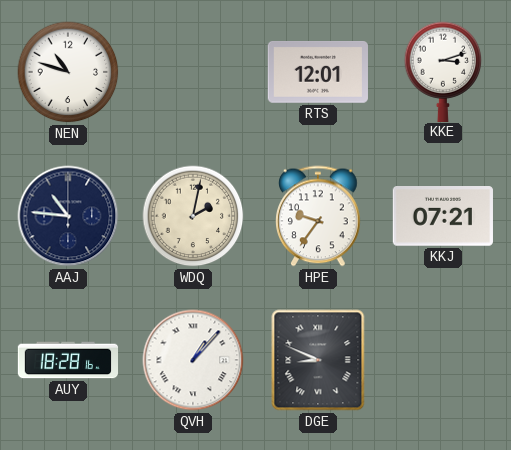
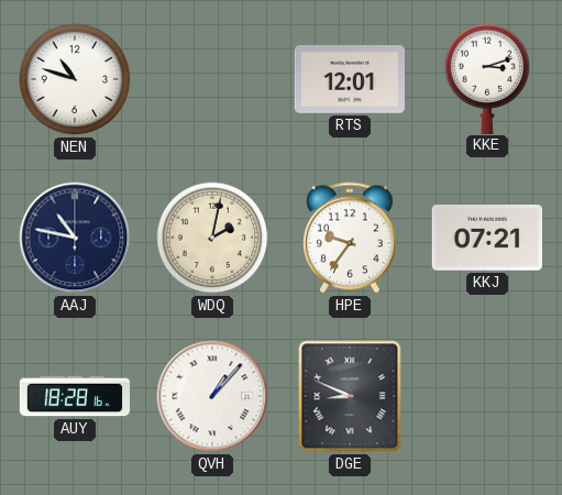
AAJ: 10:46 -> 10:47 (75, 238)
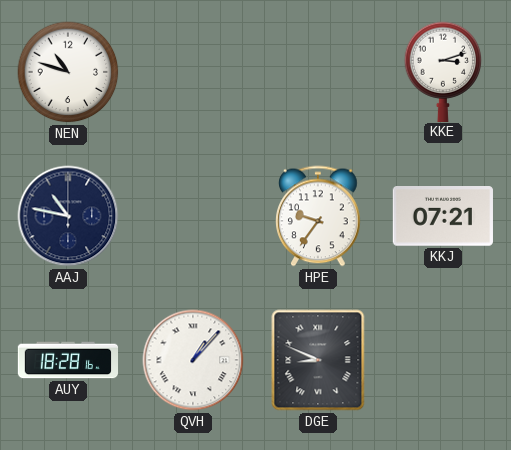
RTS: 12:01 -> none (350, 80)
WDQ: 2:02 -> none (212, 238)
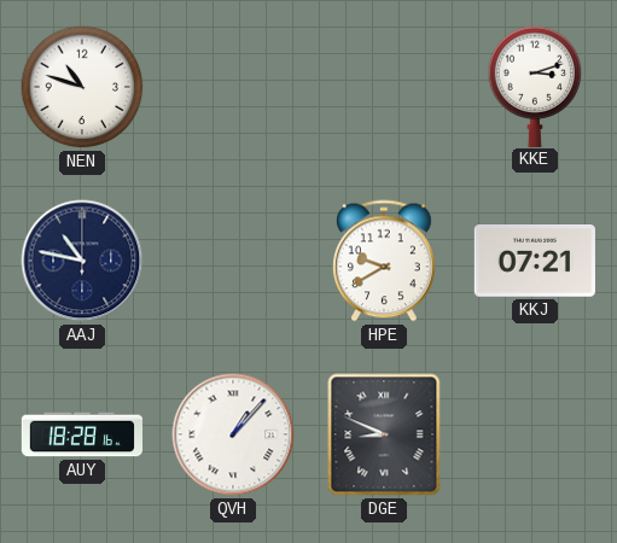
HPE: 9:36 -> 9:40 (385, 261)
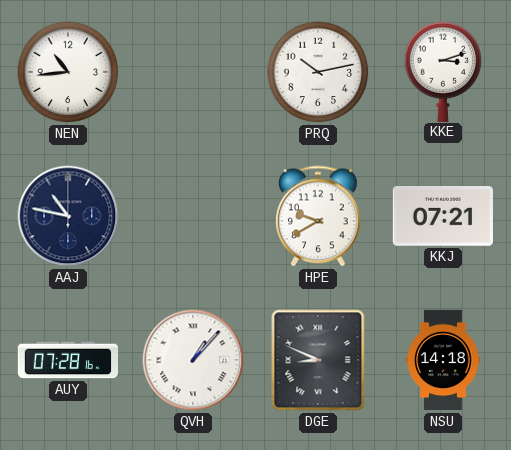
NEN: 10:48 -> 10:44 (68, 72)
PRQ: none -> 10:13 (318, 72)
AUY: 18:28 -> 07:28 (68, 360)
NSU: none -> 14:18 (443, 360)
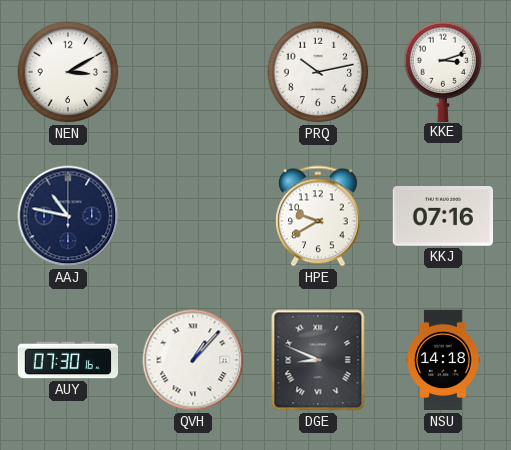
NEN: 10:44 -> 3:10 (68, 72)
KKJ: 07:21 -> 07:16 (443, 217)
AUY: 07:28 -> 07:30 (68, 360)
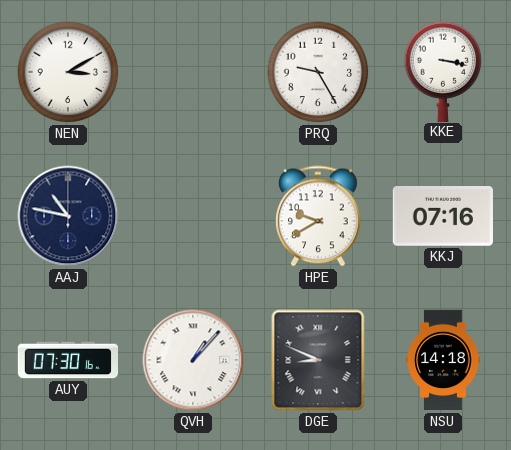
PRQ: 10:13 -> 9:25 (318, 72)
KKE: 3:12 -> 3:17 (443, 71)
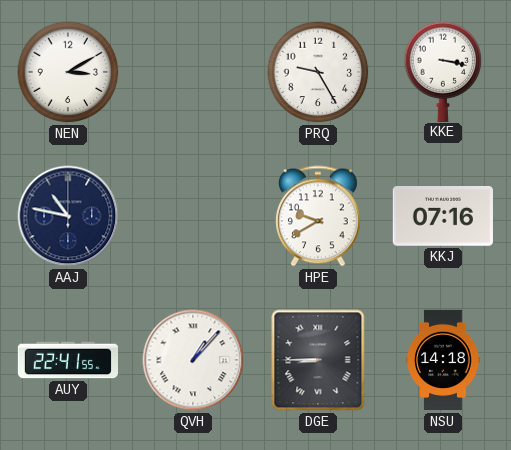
AUY: 07:30 -> 22:41 (68, 360)
DGE: 8:49 -> 8:45 (318, 360)
